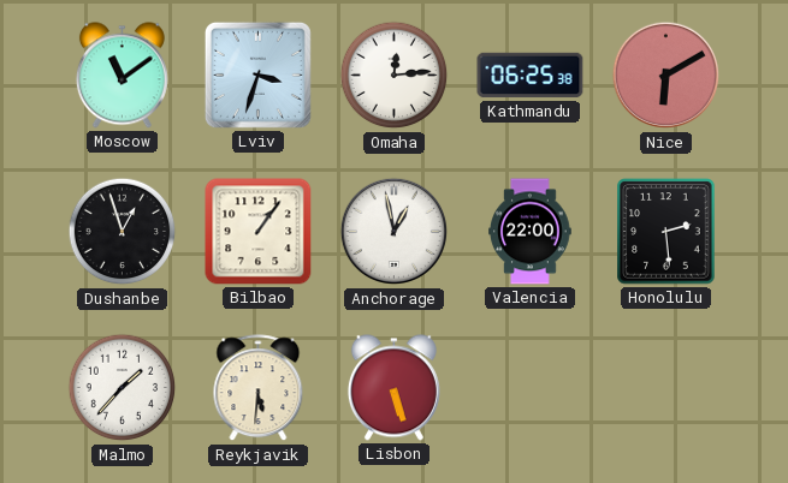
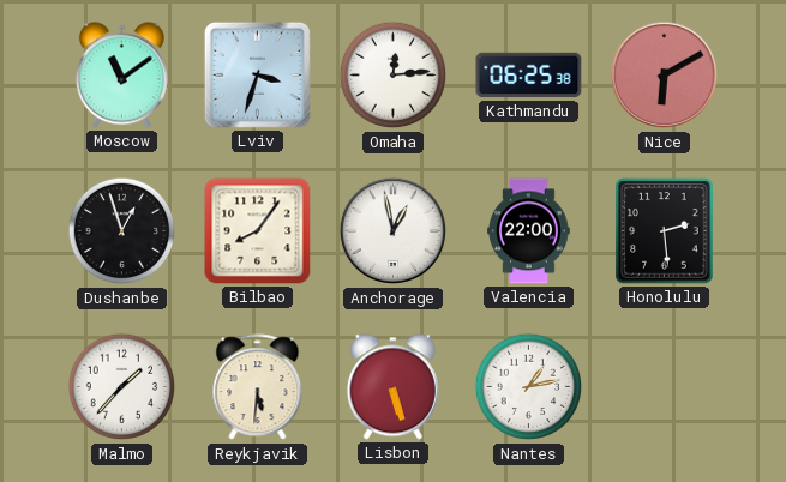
Bilbao: 1:06 -> 8:06 (258, 231)
Nantes: none -> 1:13 (529, 387)
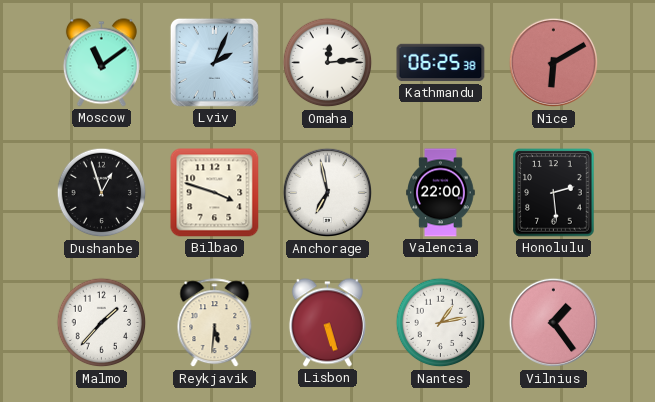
Lviv: 3:33 -> 2:04 (214, 62)
Bilbao: 8:06 -> 3:48 (215, 193)
Anchorage: 12:58 -> 6:58 (328, 193)
Vilnius: none -> 1:24 (554, 323)
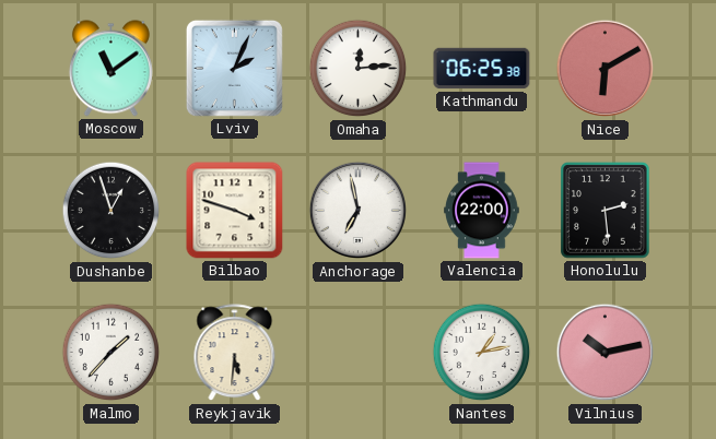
Lisbon: 5:27 -> none (327, 323)
Vilnius: 1:24 -> 10:13 (606, 353)
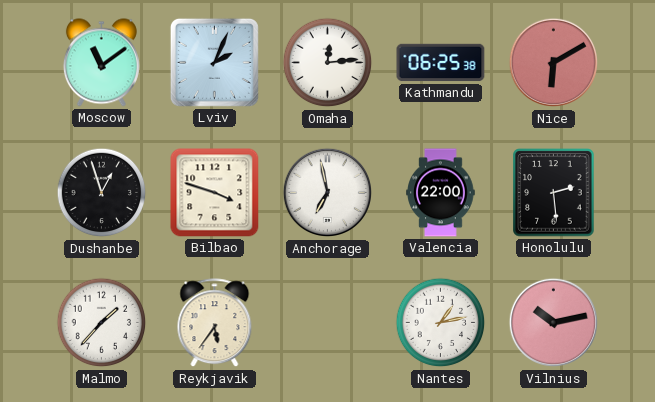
Reykjavik: 5:31 -> 5:36 (215, 323)
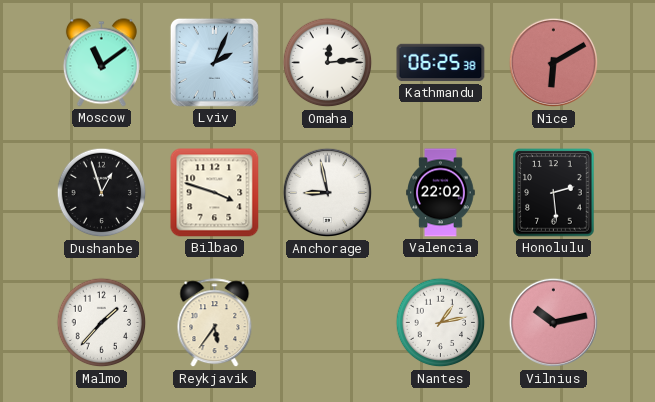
Anchorage: 6:58 -> 8:58 (328, 193)
Valencia: 22:00 -> 22:02 (441, 193)
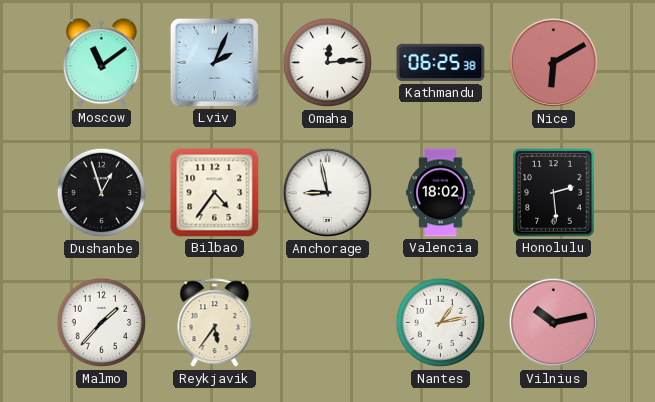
Bilbao: 3:48 -> 4:36 (215, 193)
Valencia: 22:02 -> 18:02 (441, 193)
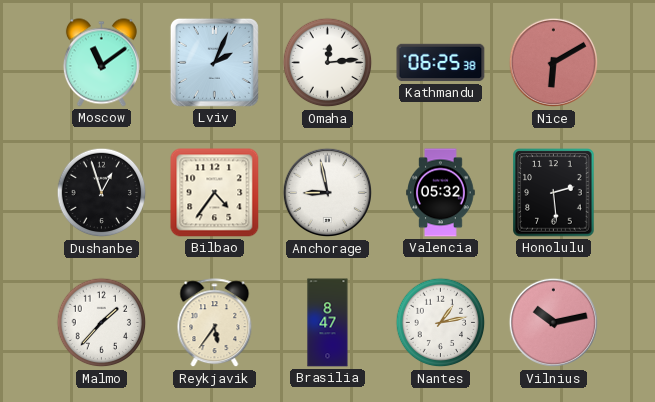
Valencia: 18:02 -> 05:32 (441, 193)
Brasilia: none -> 8:47 (328, 323)
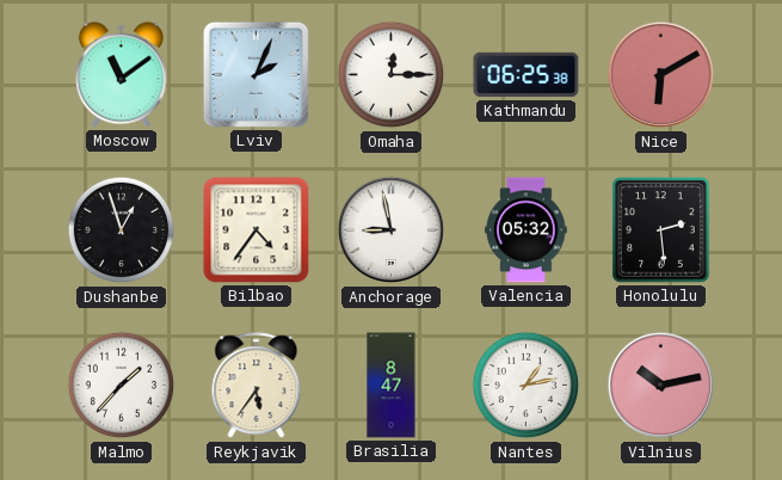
Omaha: 12:14 -> 12:15 (392, 75)
